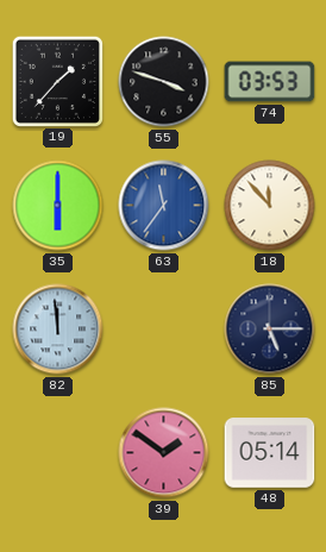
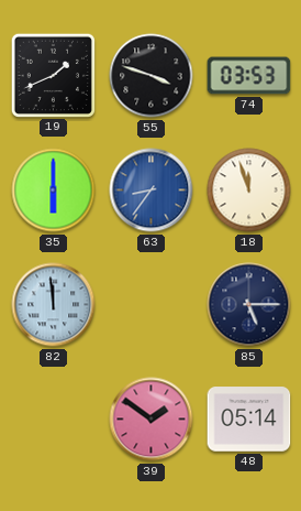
19: 1:37 -> 1:41 (53, 75)
63: 11:36 -> 8:36 (152, 191)
18: 11:53 -> 11:57 (249, 191)
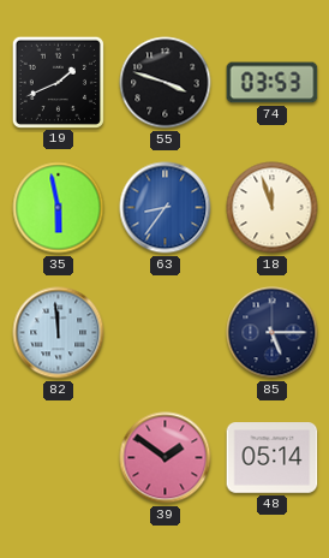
35: 6:00 -> 5:58 (59, 208)
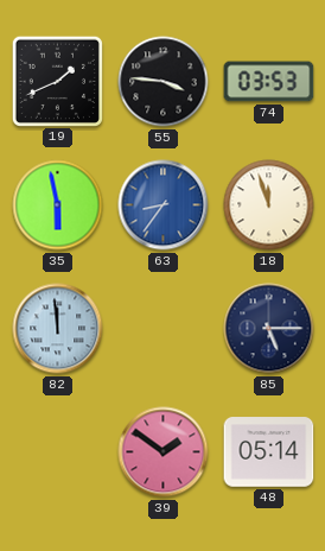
55: 3:48 -> 3:46 (164, 82)
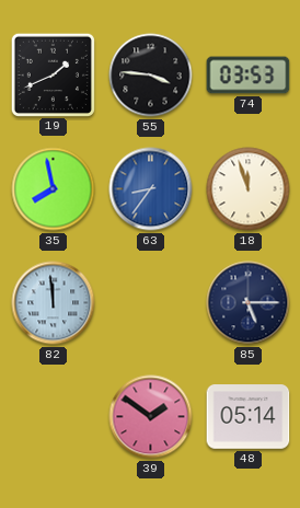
35: 5:58 -> 7:58 (54, 189)
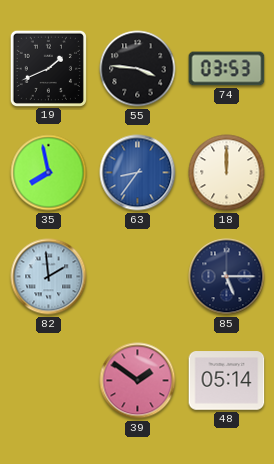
18: 11:57 -> 12:00 (227, 173)
82: 11:59 -> 1:59 (49, 277)
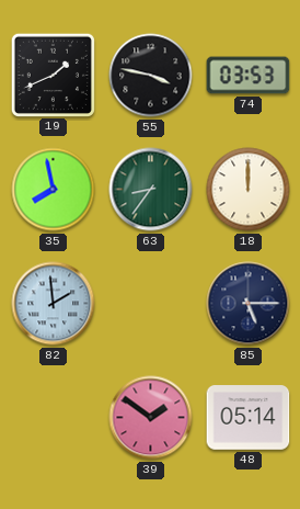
55: 3:46 -> 3:47 (151, 76)
63 dial: blue -> green (151, 190)
